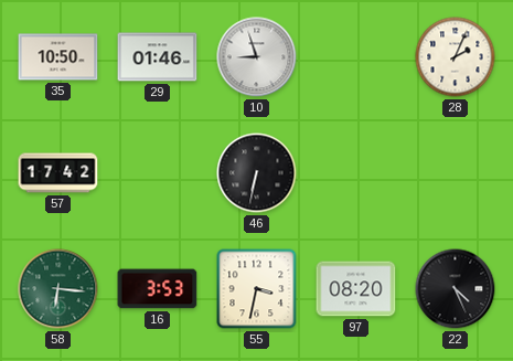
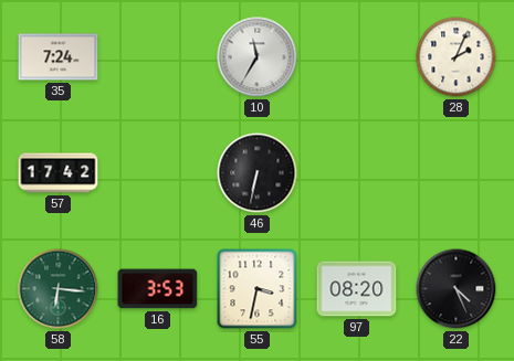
35: 10:50 -> 7:24 (59, 57)
29: 01:46 -> none (158, 57)
10: 8:57 -> 11:35 (258, 57)
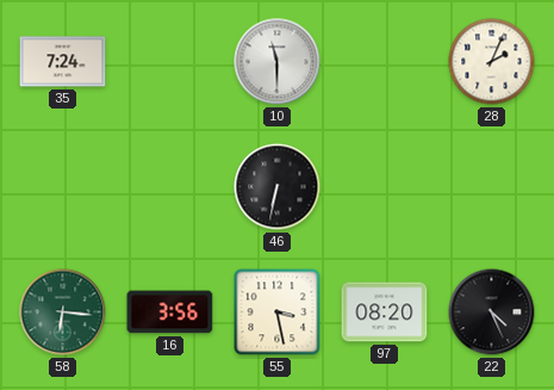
10: 11:35 -> 11:30 (278, 62)
57: 17:42 -> none (59, 173)
16: 3:53 -> 3:56 (170, 312)
55: 3:32 -> 3:28 (278, 312)
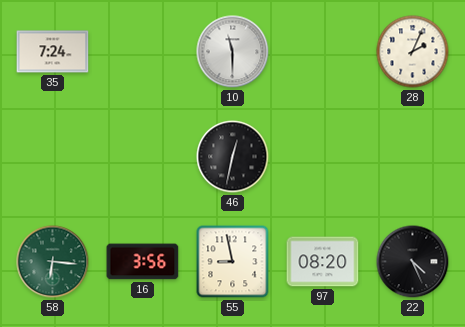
46: 6:32 -> 12:32 (233, 157)
55: 3:28 -> 8:58 (233, 262)
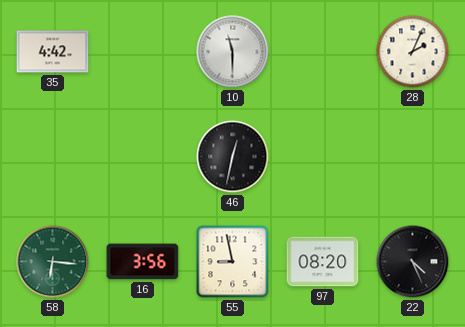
35: 7:24 -> 4:42 (53, 52)
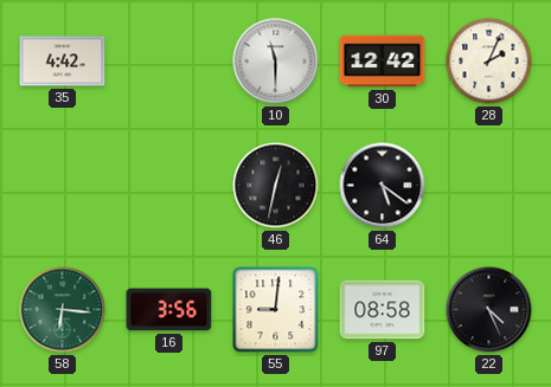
30: none -> 12:42 (383, 62)
64: none -> 5:21 (383, 186)
55: 8:58 -> 9:01 (276, 310)
97: 08:20 -> 08:58 (383, 310)
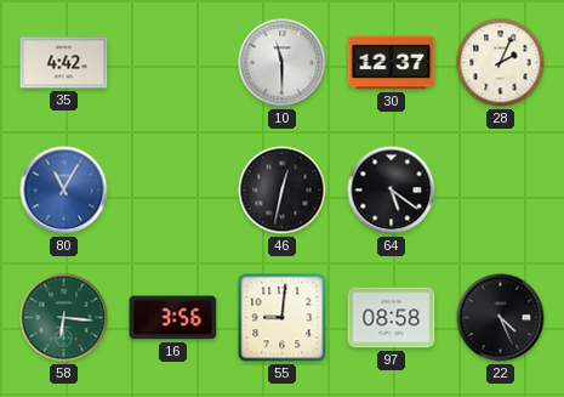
30: 12:42 -> 12:37 (392, 63)
80: none -> 11:05 (64, 191)
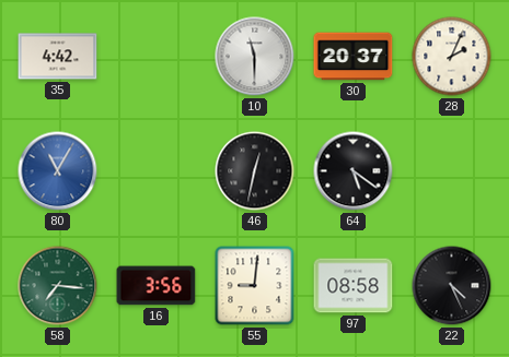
30: 12:37 -> 20:37 (354, 57)
58: 6:16 -> 7:16 (58, 286)
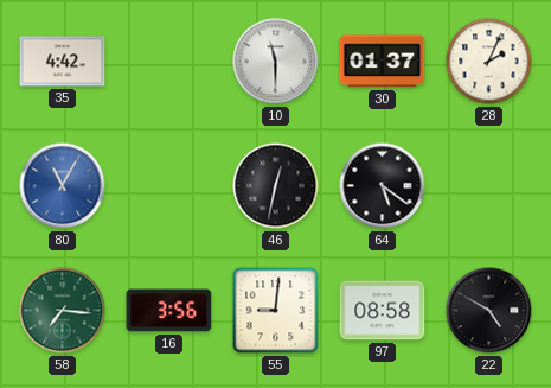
30: 20:37 -> 01:37 (383, 62)
22: 4:26 -> 4:50 (489, 311)
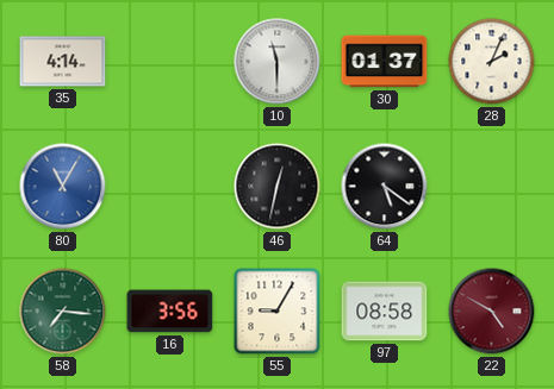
35: 4:42 -> 4:14 (63, 62)
55: 9:01 -> 9:05 (278, 312)
22 dial: black -> burgundy (492, 312)
